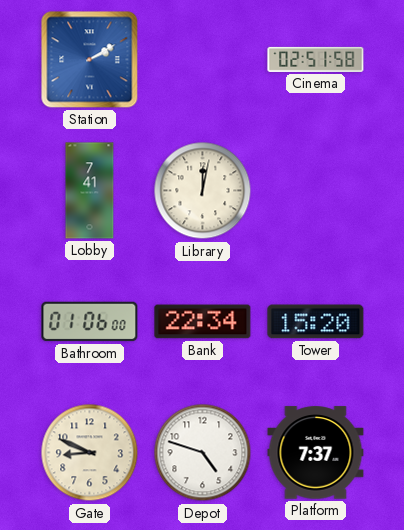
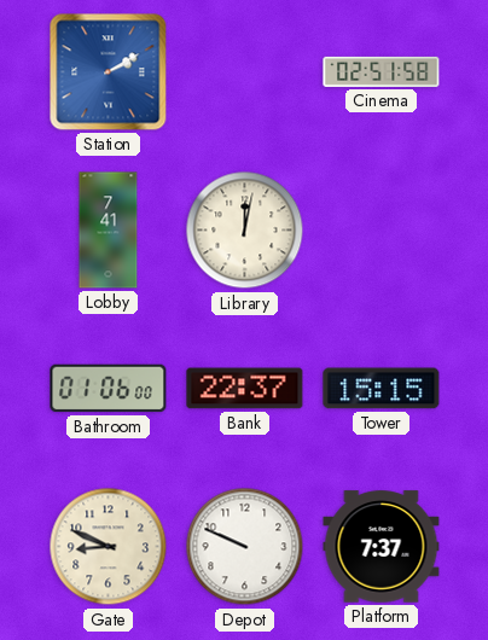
Bank: 22:34 -> 22:37 (245, 389)
Tower: 15:20 -> 15:15 (382, 389)
Depot: 4:48 -> 9:49 (245, 547)
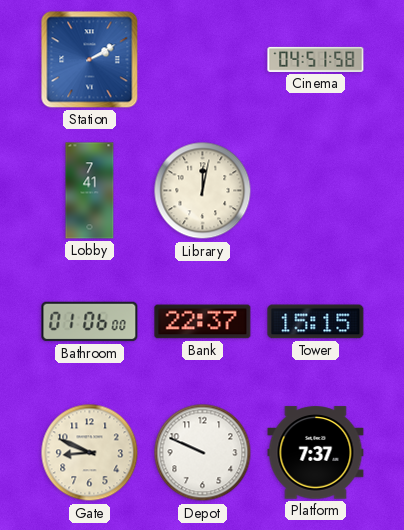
Cinema: 02:51 -> 04:51 (316, 59)
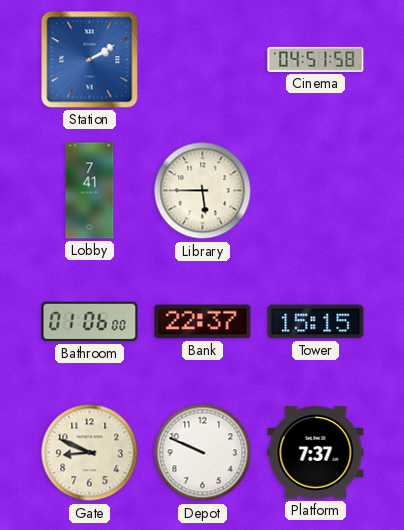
Library: 12:02 -> 5:45 (203, 191)
